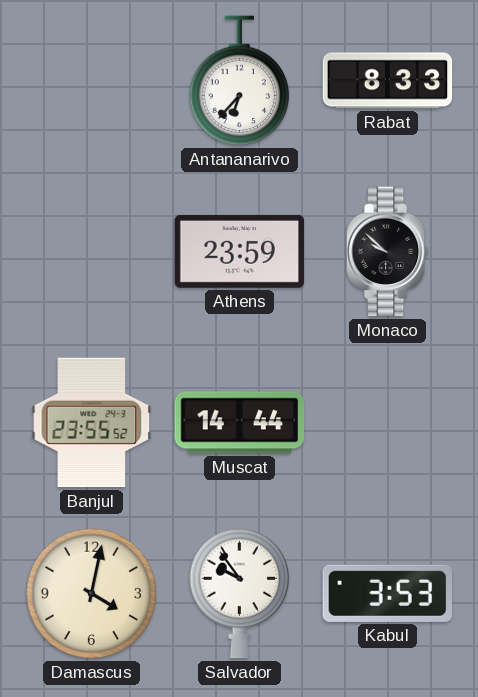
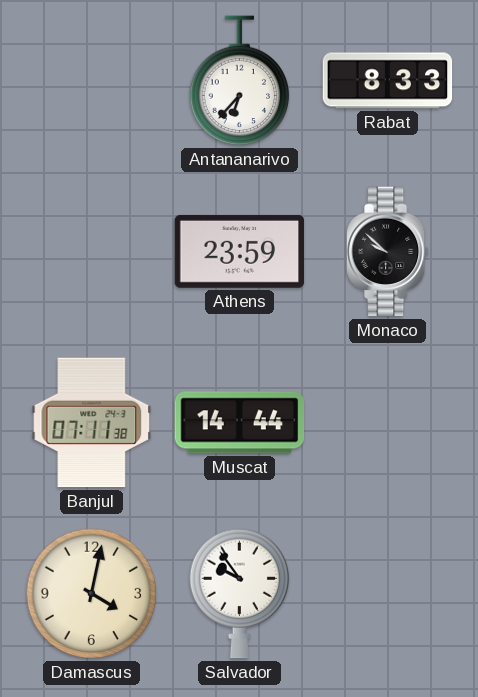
Banjul: 23:55 -> 07:11 (92, 423)
Kabul: 3:53 -> none (388, 593)
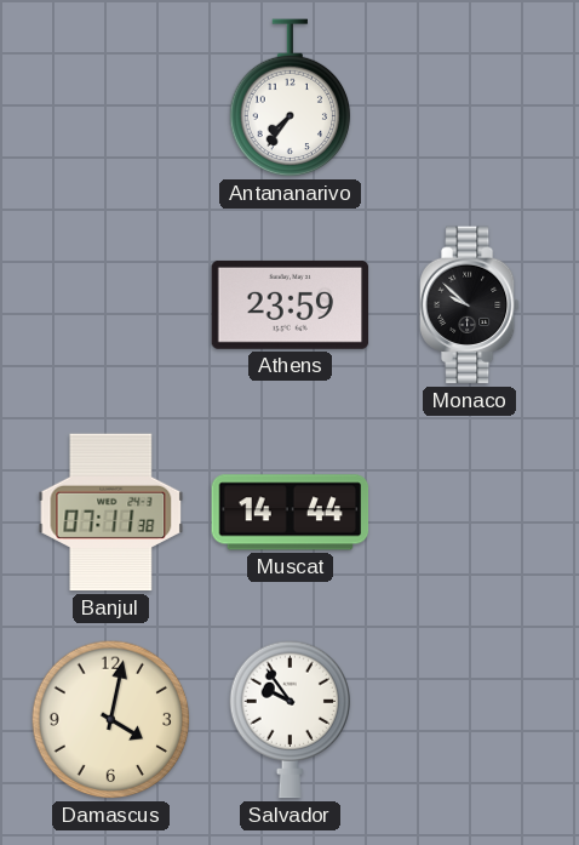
Antananarivo: 6:37 -> 7:36 (291, 98)
Rabat: 8:33 -> none (388, 81)
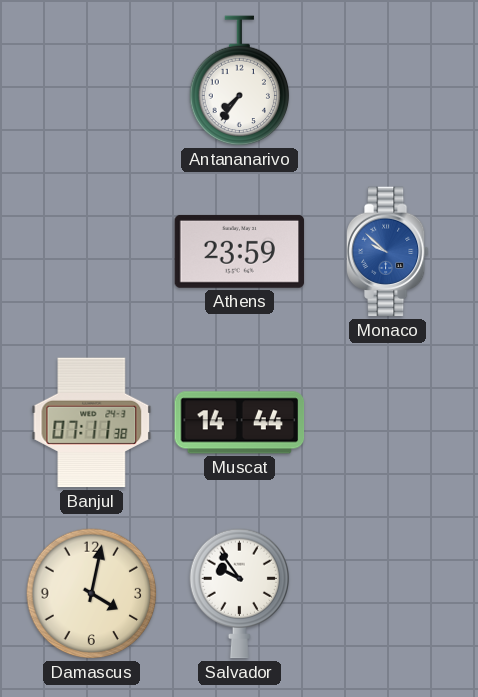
Monaco dial: black -> blue (387, 252)
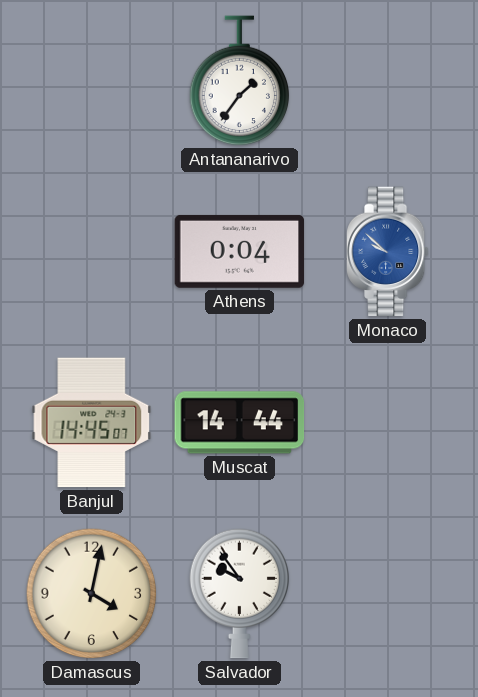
Antananarivo: 7:36 -> 1:36 (240, 81)
Athens: 23:59 -> 0:04 (240, 251)
Banjul: 07:11 -> 14:45 (92, 423)
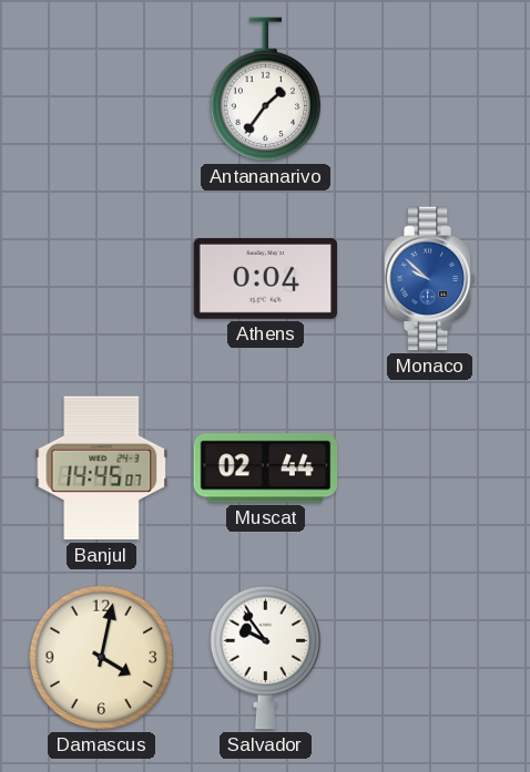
Muscat: 14:44 -> 02:44 (266, 469)
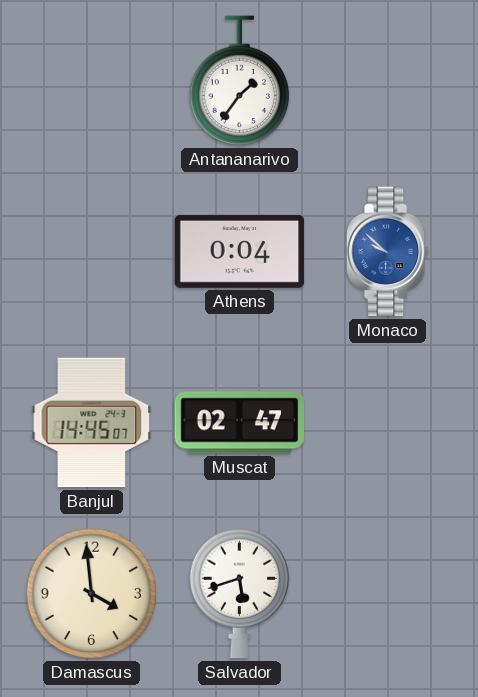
Muscat: 02:44 -> 02:47 (240, 423)
Damascus: 4:02 -> 3:59 (92, 594)
Salvador: 9:54 -> 5:42 (240, 594)
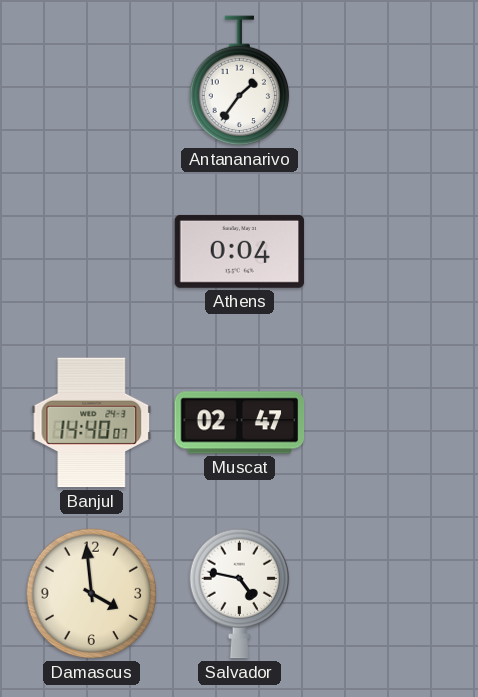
Monaco: 9:52 -> none (387, 252)
Banjul: 14:45 -> 14:40 (92, 423)
Salvador: 5:42 -> 4:47 (240, 594)
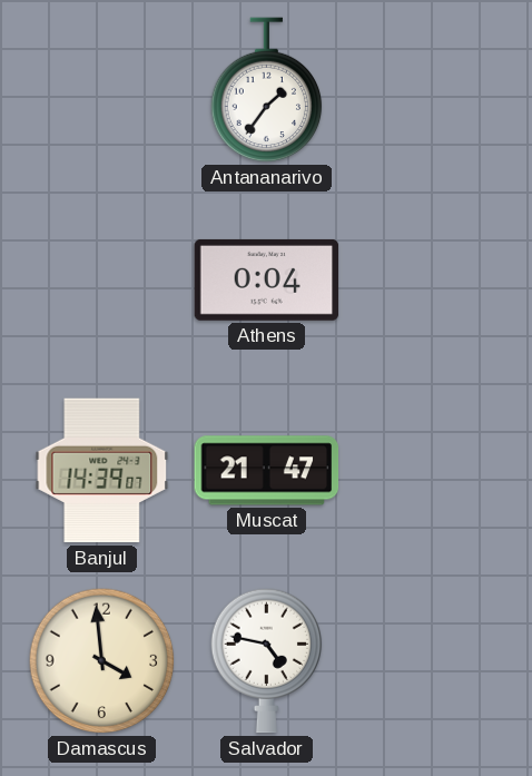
Banjul: 14:40 -> 14:39 (102, 471)
Muscat: 02:47 -> 21:47 (267, 471)
